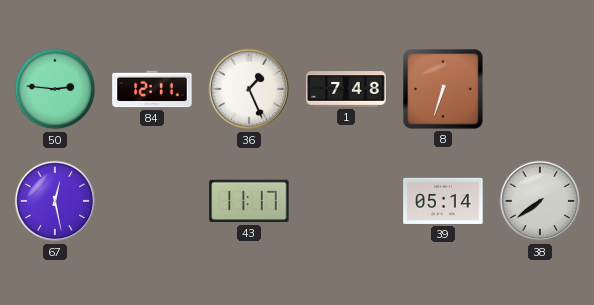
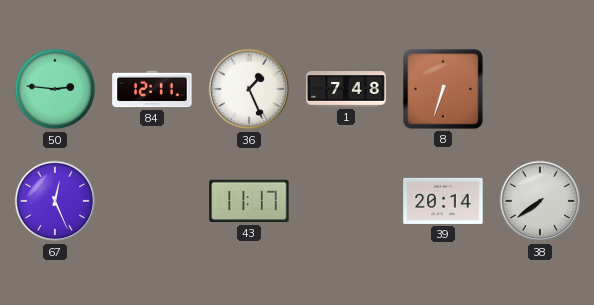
67: 12:28 -> 12:26 (55, 201)
39: 05:14 -> 20:14 (443, 201)
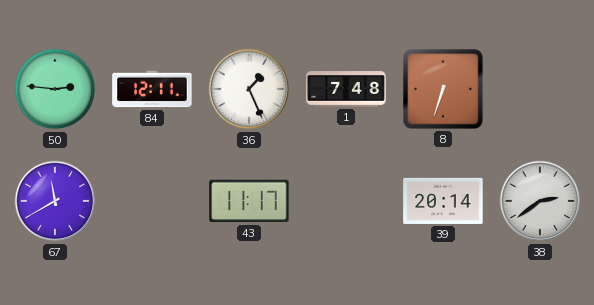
67: 12:26 -> 11:40 (55, 201)
38: 7:39 -> 2:39 (540, 201)
